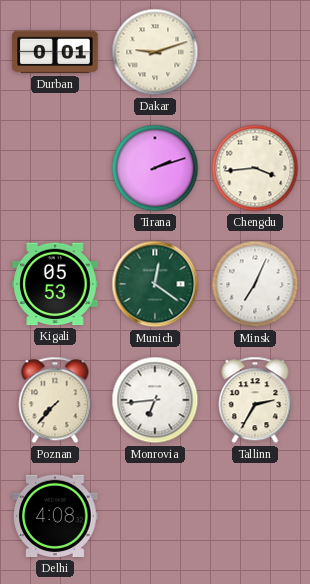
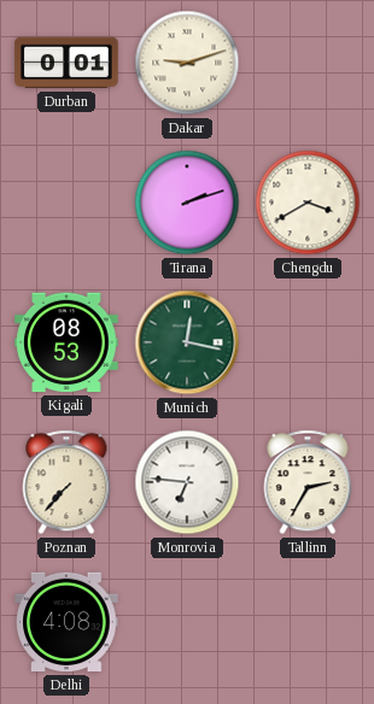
Chengdu: 3:44 -> 3:40 (308, 203)
Kigali: 05:53 -> 08:53 (66, 342)
Munich: 12:21 -> 12:17 (187, 342)
Minsk: 7:04 -> none (255, 284)
Monrovia: 6:44 -> 6:46 (187, 482)
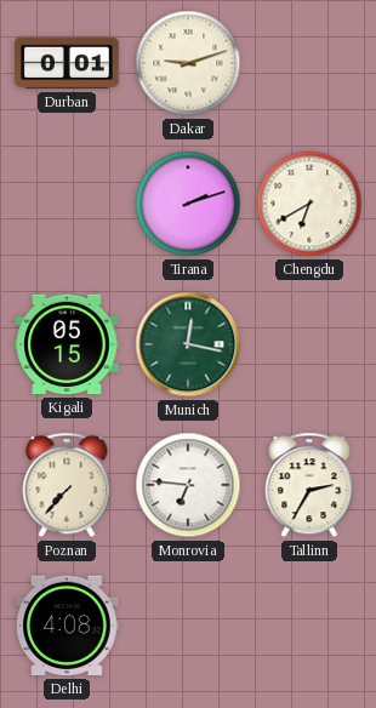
Chengdu: 3:40 -> 6:40 (309, 204)
Kigali: 08:53 -> 05:15 (67, 344)
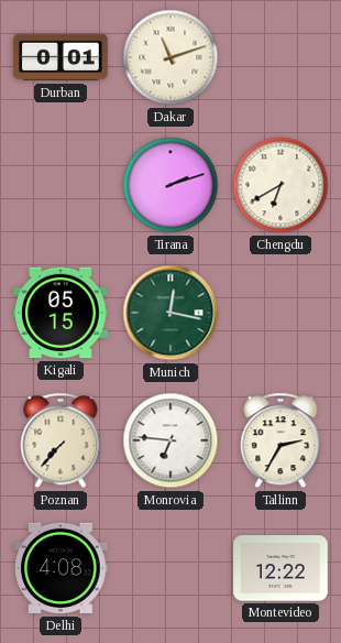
Dakar: 9:12 -> 11:12 (170, 57)
Montevideo: none -> 12:22 (280, 568)
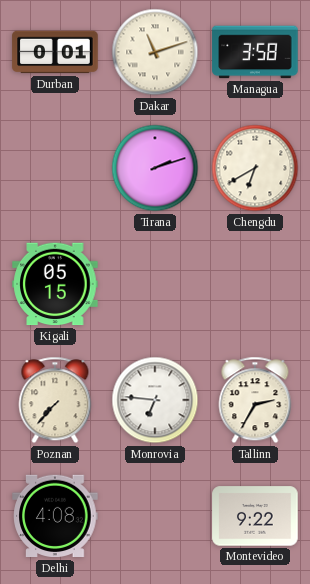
Managua: none -> 3:58 (255, 52)
Munich: 12:17 -> none (170, 313)
Montevideo: 12:22 -> 9:22 (255, 516)
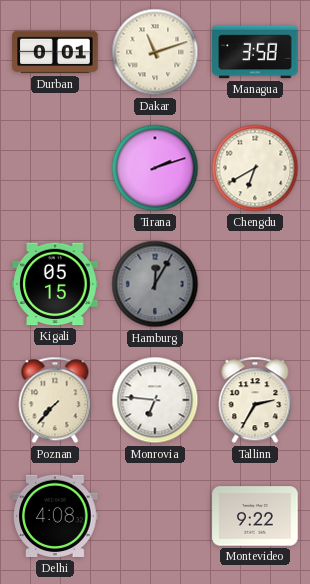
Hamburg: none -> 12:05 (155, 284)
